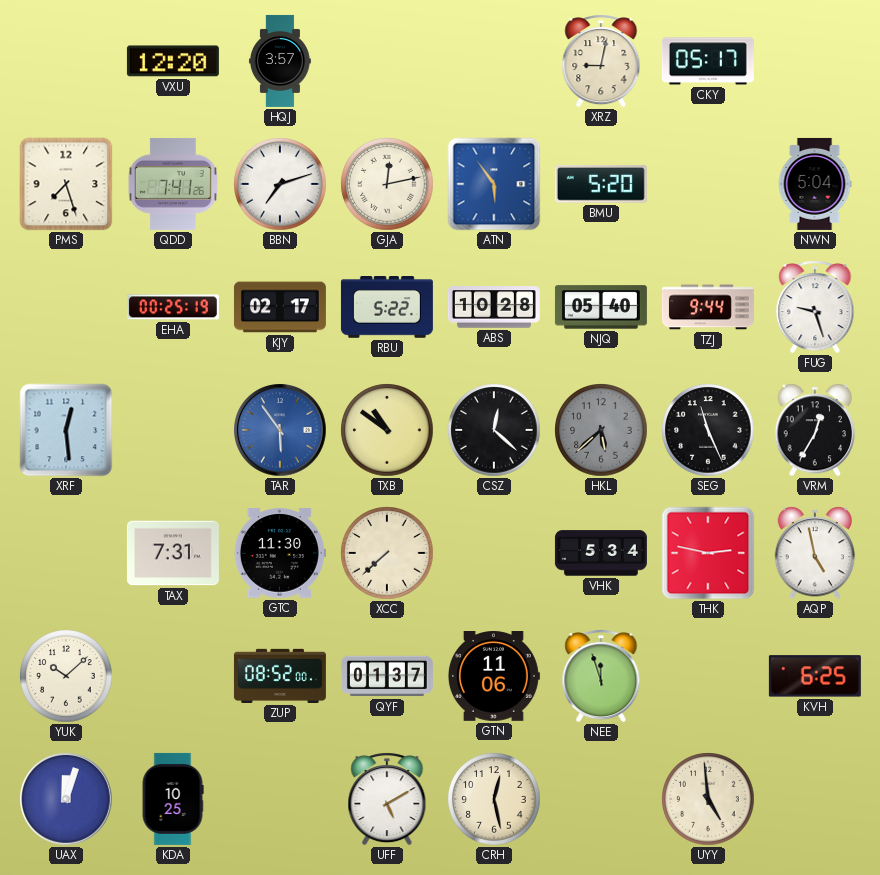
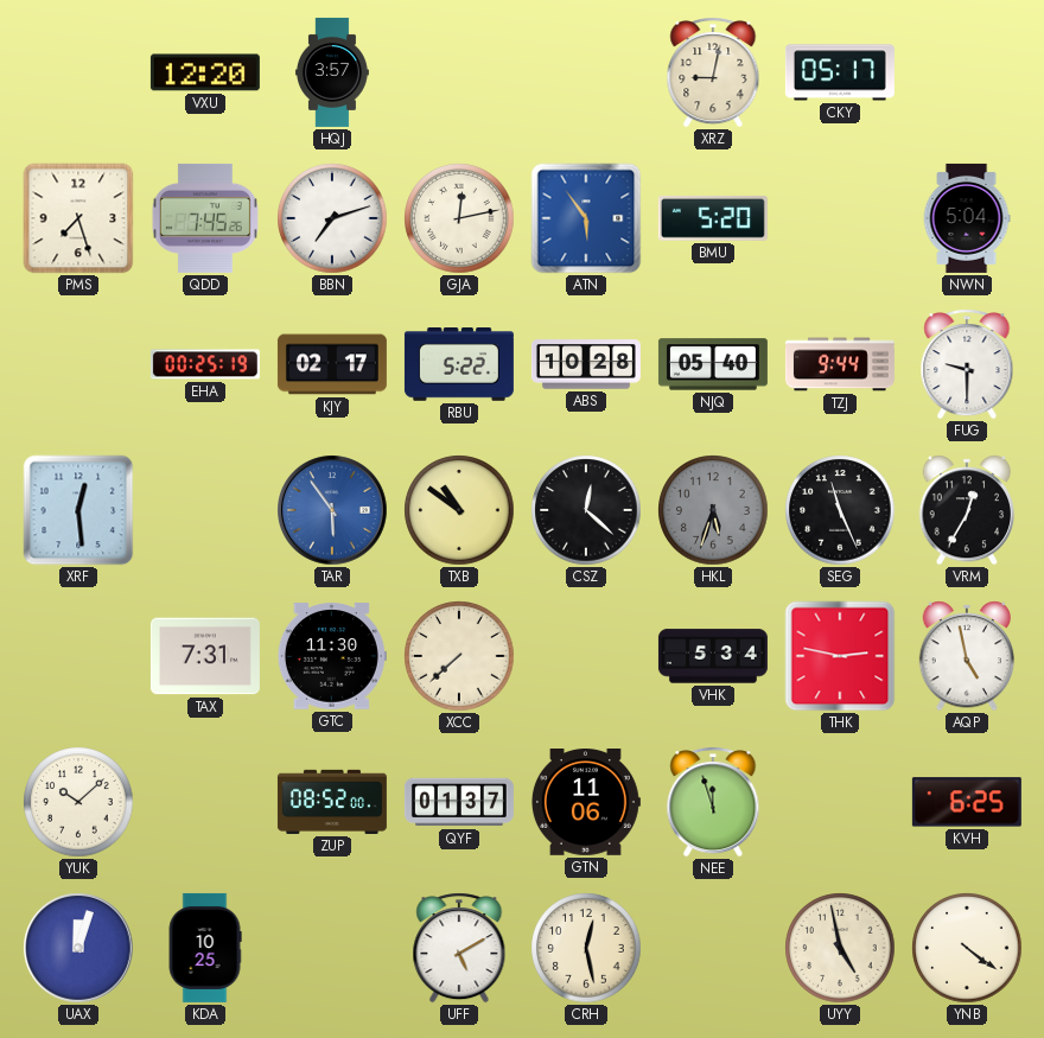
QDD: 7:41 -> 7:45 (205, 218)
FUG: 9:27 -> 9:30 (967, 364)
HKL: 5:38 -> 5:33 (713, 510)
UYY: 4:59 -> 4:58 (840, 948)
YNB: none -> 4:21 (967, 948)
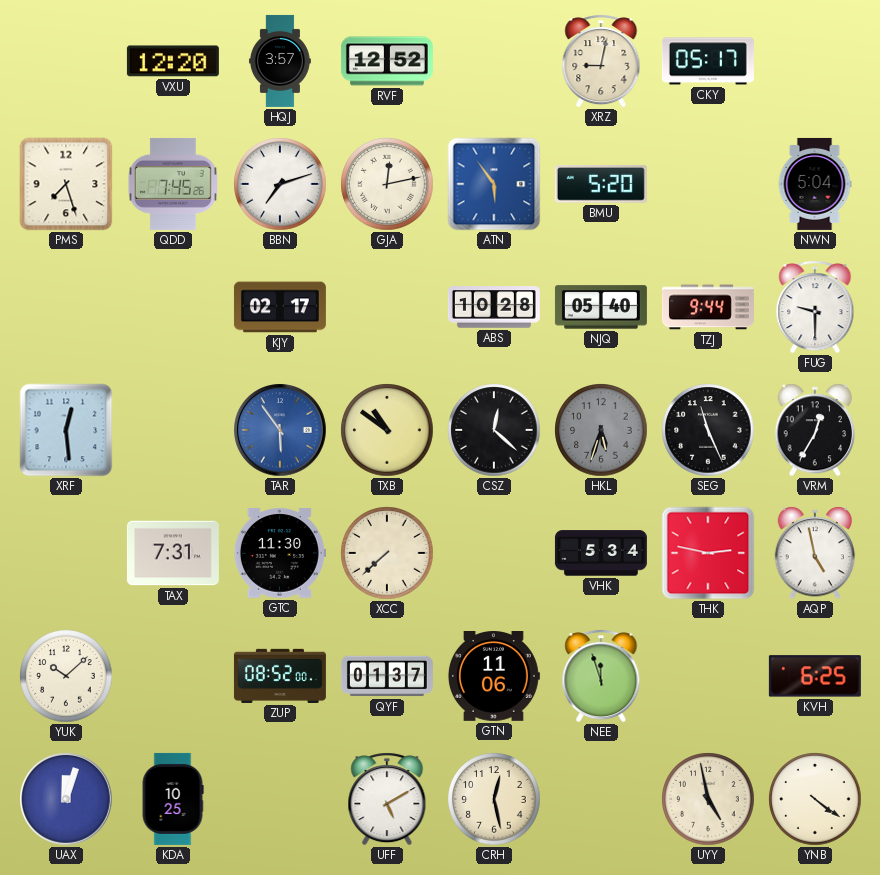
RVF: none -> 12:52 (387, 61)
EHA: 00:25 -> none (205, 364)
RBU: 5:22 -> none (459, 365)
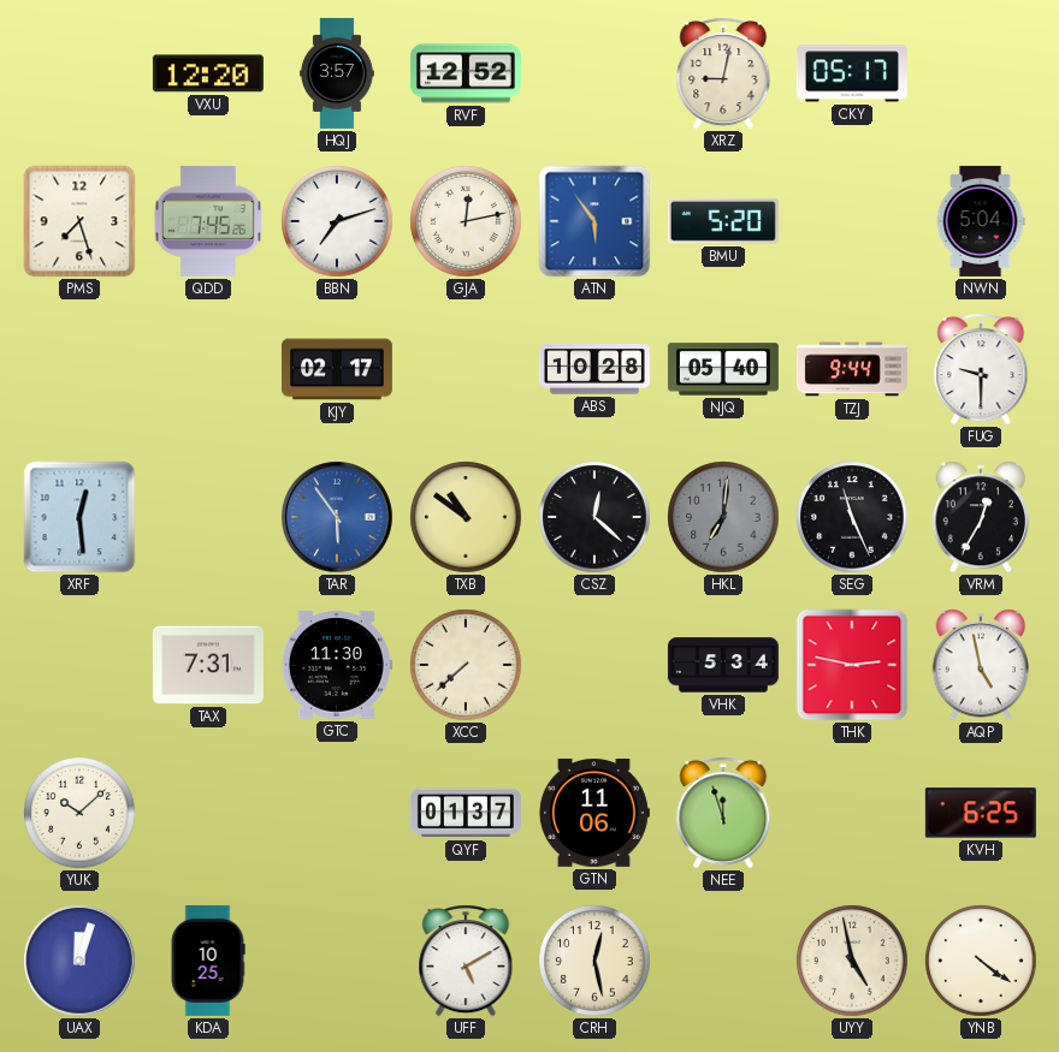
HKL: 5:33 -> 7:01 (723, 517)
ZUP: 08:52 -> none (280, 676)
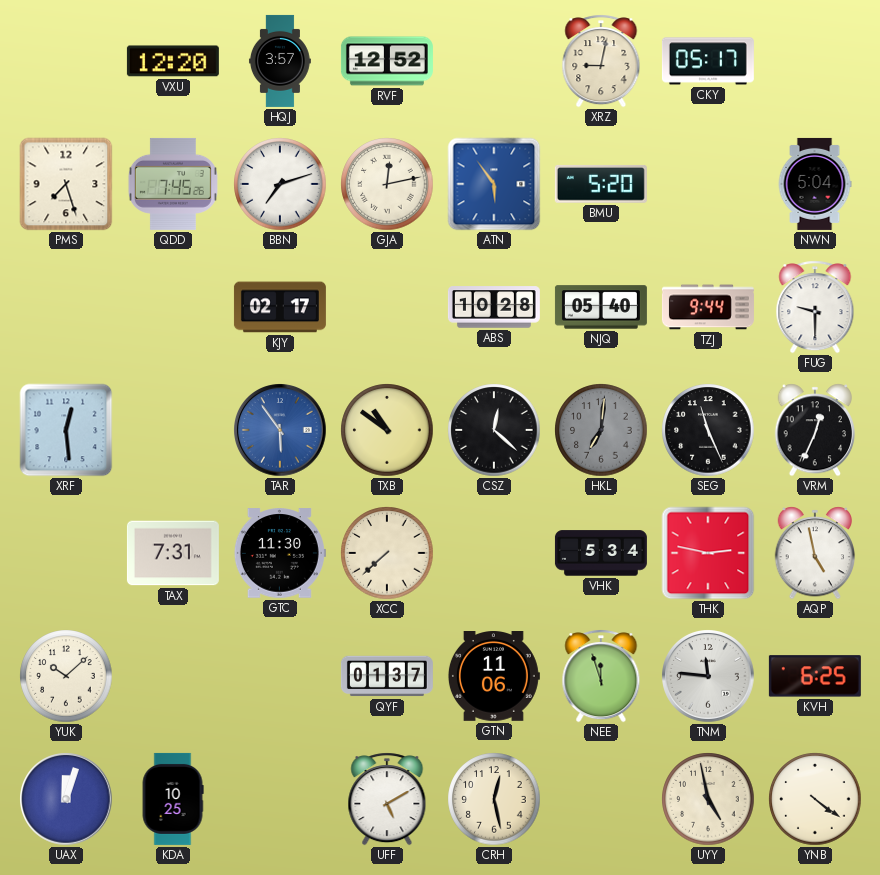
VRM: 12:35 -> 12:34 (815, 430)
TNM: none -> 11:46 (708, 676)
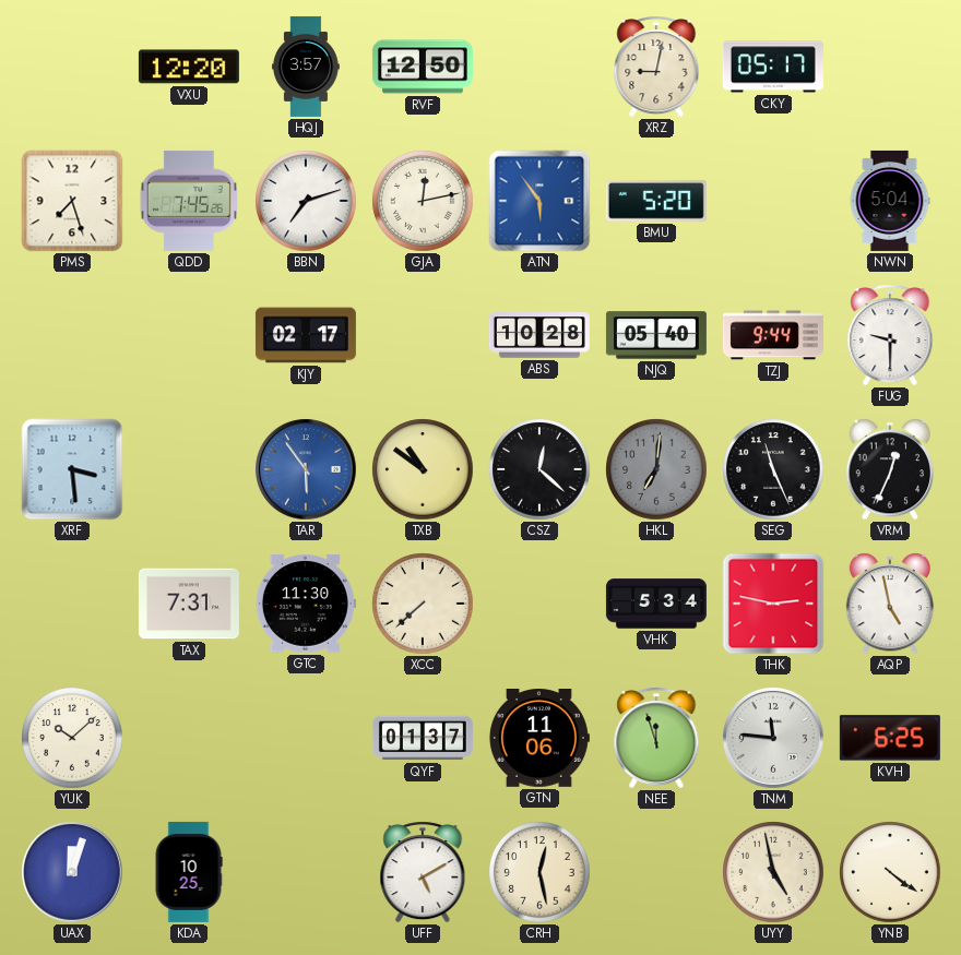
RVF: 12:52 -> 12:50 (423, 67)
XRF: 12:29 -> 3:29 (72, 469)
